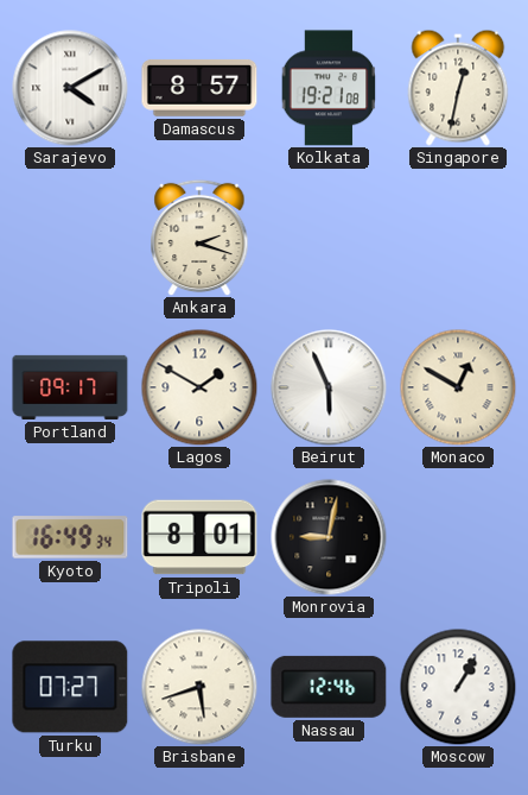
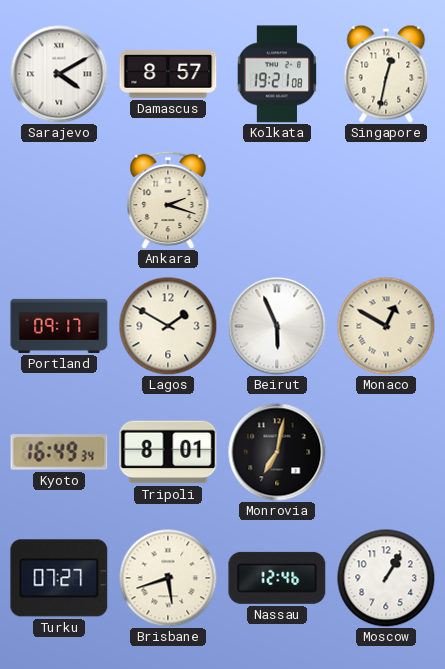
Monrovia: 9:02 -> 7:02 (277, 452)
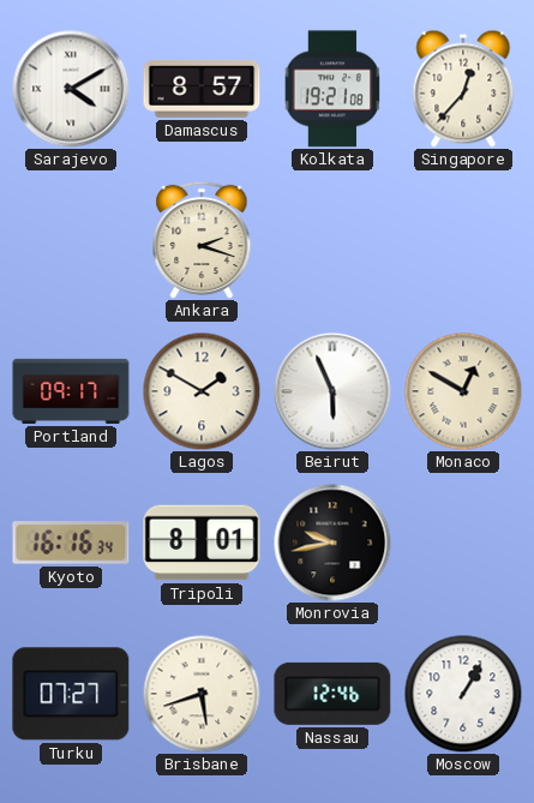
Singapore: 12:32 -> 12:37 (463, 89)
Kyoto: 16:49 -> 16:16 (71, 543)
Monrovia: 7:02 -> 9:43 (332, 543)
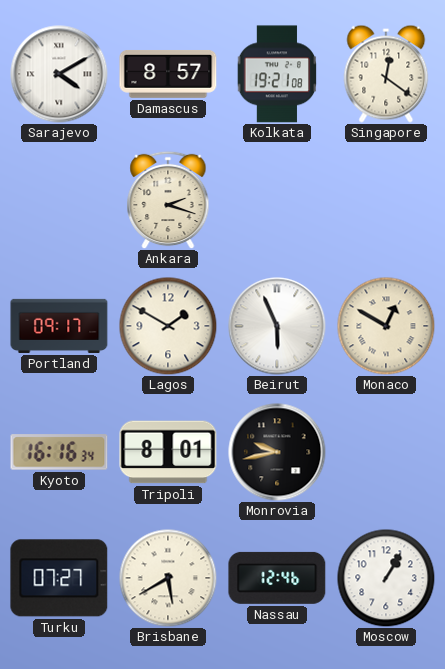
Singapore: 12:37 -> 12:21 (386, 74)
Brisbane: 5:42 -> 5:40 (168, 578)
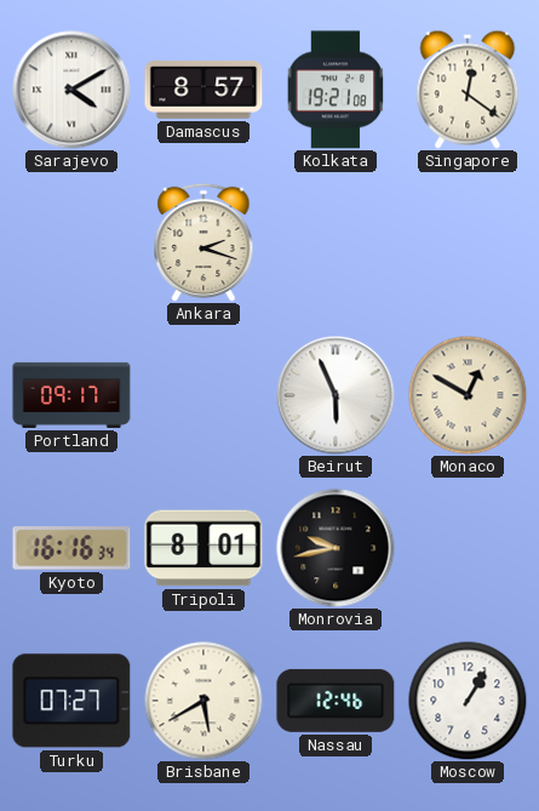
Lagos: 1:50 -> none (168, 326)
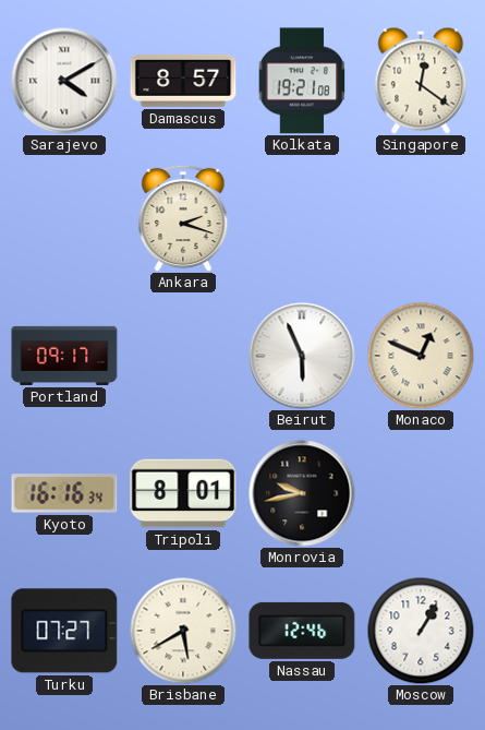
Monaco: 12:50 -> 12:49 (421, 356)
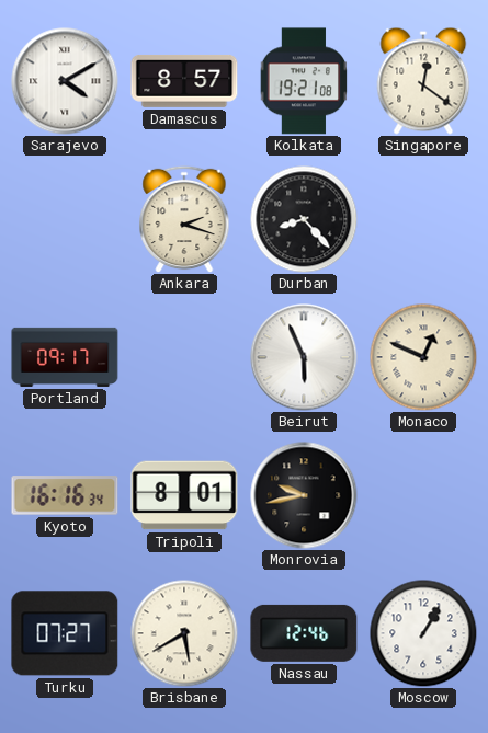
Durban: none -> 8:23 (304, 219)
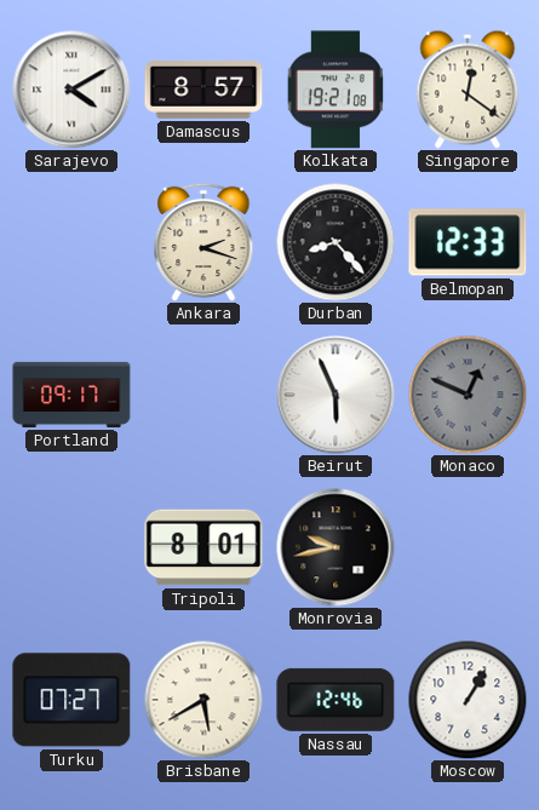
Belmopan: none -> 12:33 (468, 242)
Monaco dial: cream -> grey (468, 395)
Kyoto: 16:16 -> none (65, 495)
